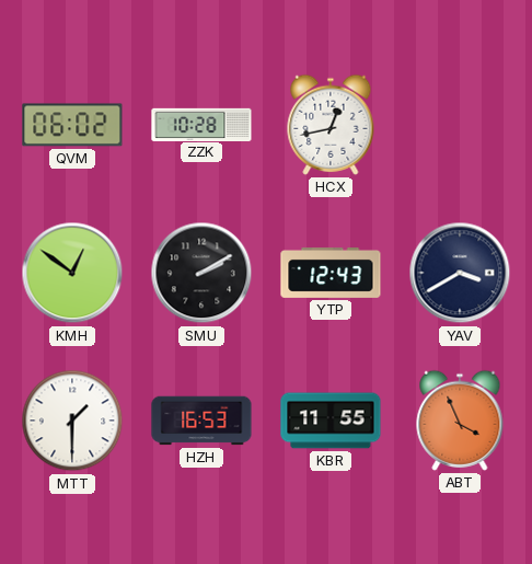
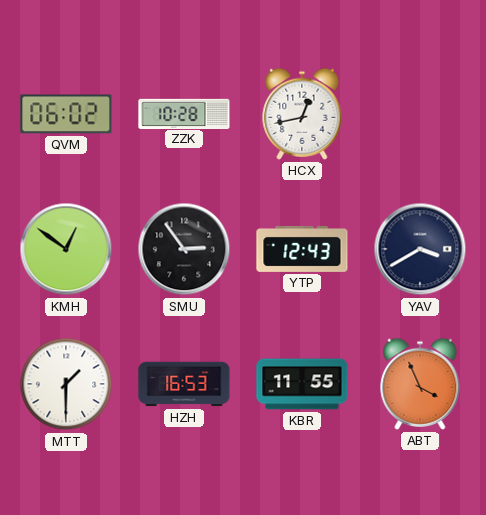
SMU: 2:10 -> 2:54 (184, 249)
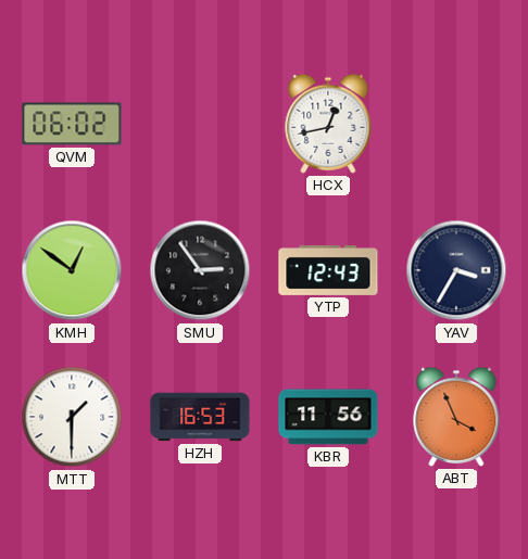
ZZK: 10:28 -> none (184, 113)
YAV: 3:40 -> 3:35 (456, 270)
KBR: 11:55 -> 11:56 (328, 417)
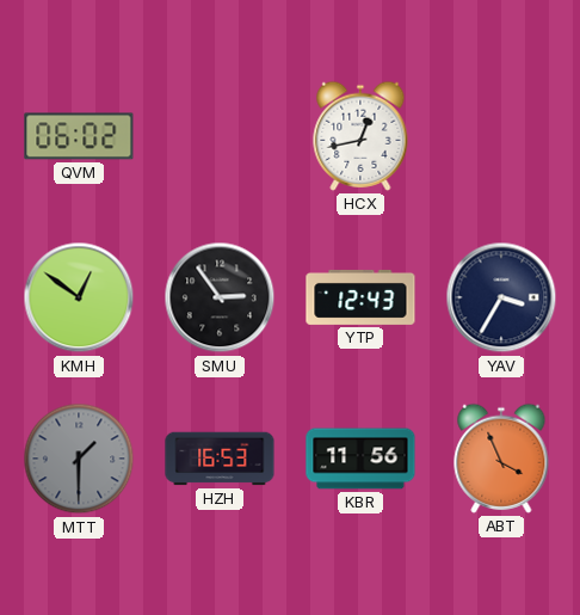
MTT dial: white -> grey (79, 459)
